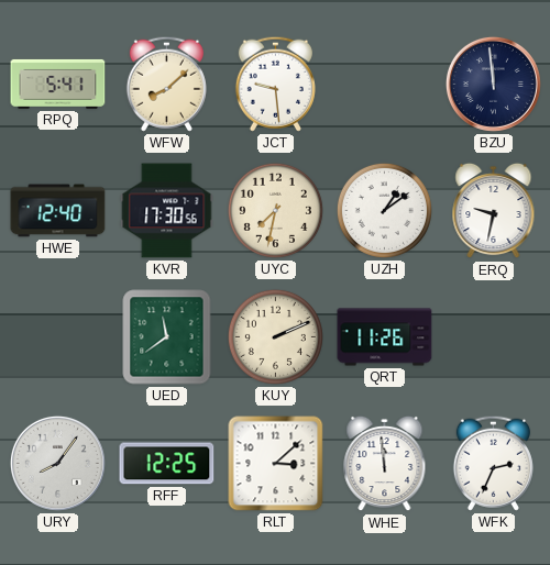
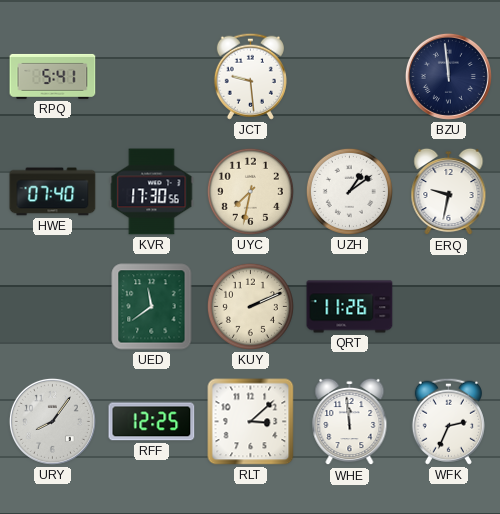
WFW: 8:08 -> none (166, 84)
HWE: 12:40 -> 07:40 (53, 192)
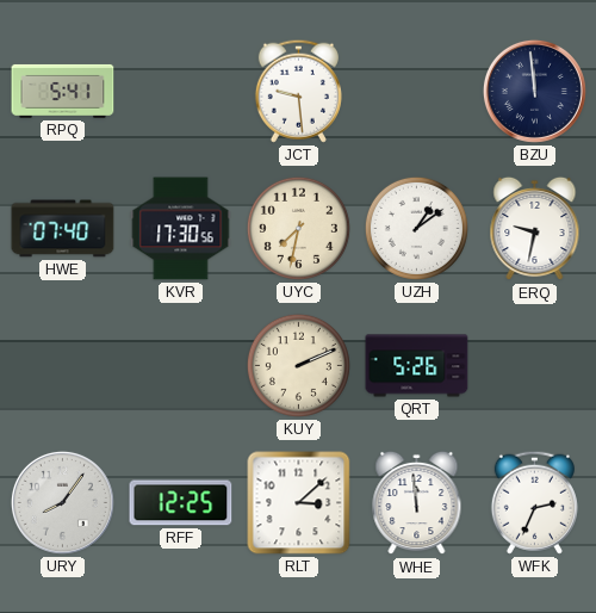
UED: 11:39 -> none (152, 307)
QRT: 11:26 -> 5:26 (417, 366)
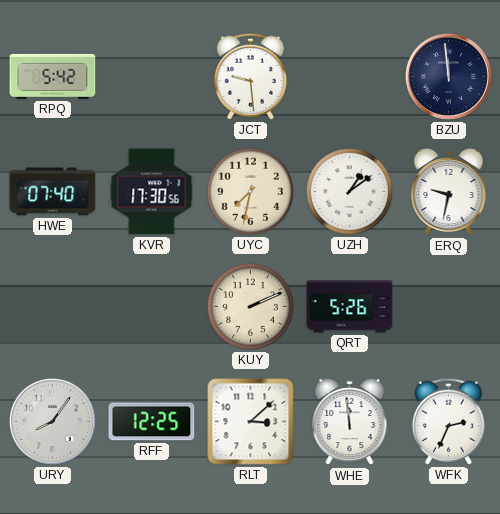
RPQ: 5:41 -> 5:42 (53, 76)
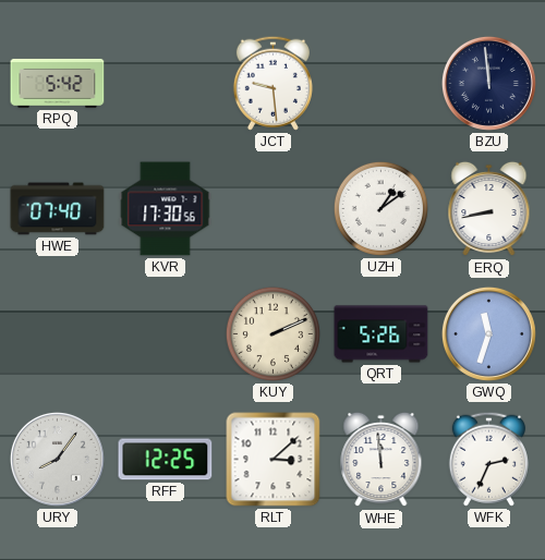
UYC: 7:32 -> none (250, 191)
ERQ: 9:32 -> 8:43 (489, 209)
GWQ: none -> 11:33 (488, 333)
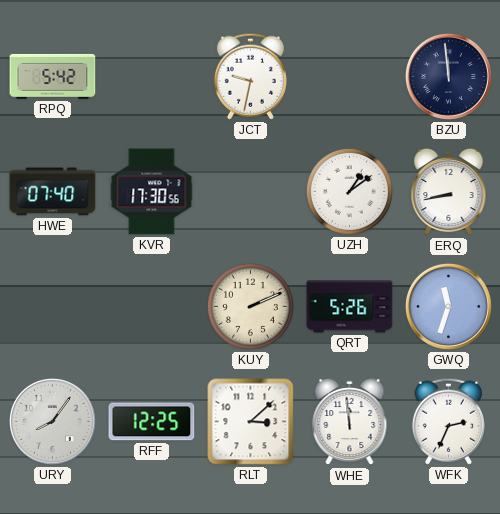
JCT: 9:29 -> 9:32 (250, 76)
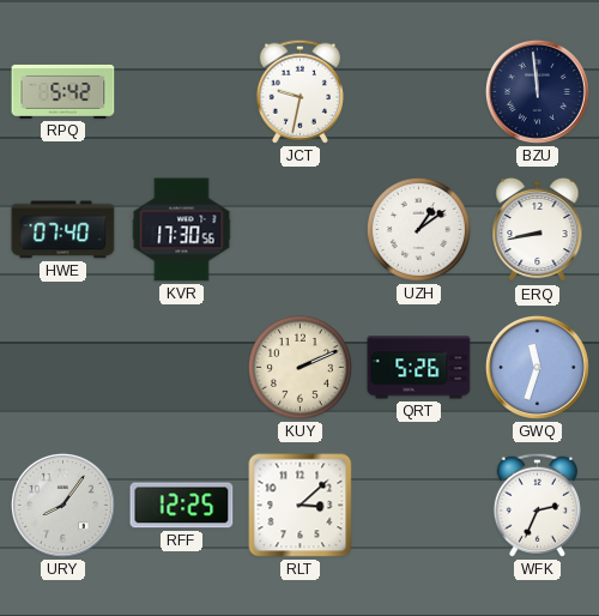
WHE: 11:59 -> none (350, 422)
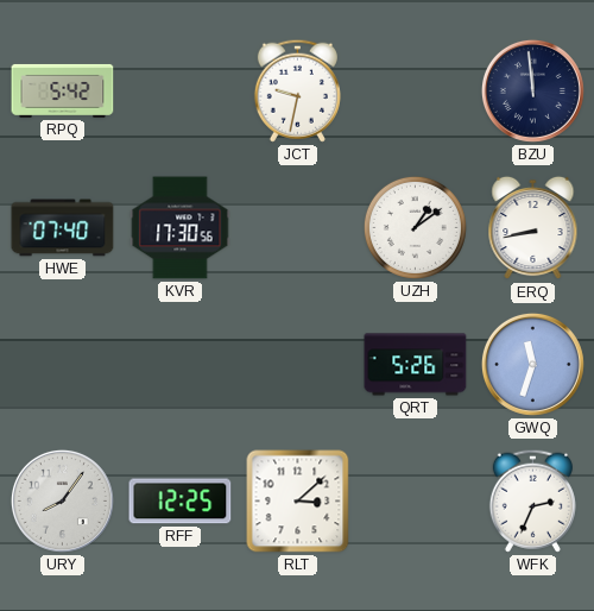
KUY: 2:11 -> none (299, 367)
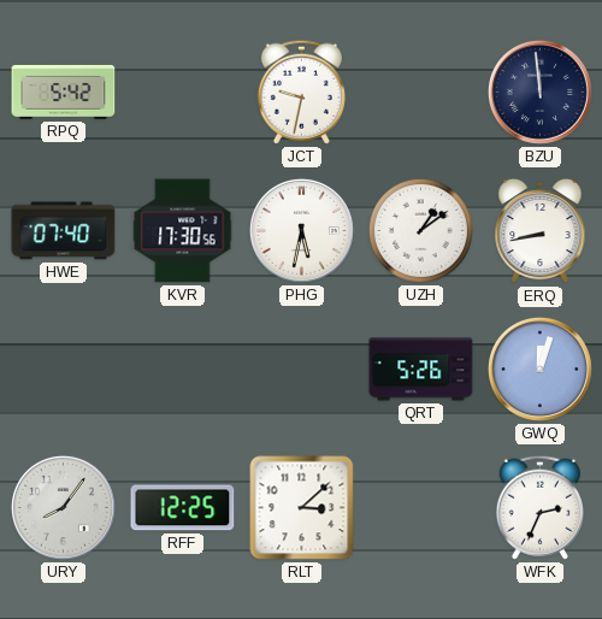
PHG: none -> 5:32 (301, 230)
GWQ: 11:33 -> 12:03 (539, 369)
